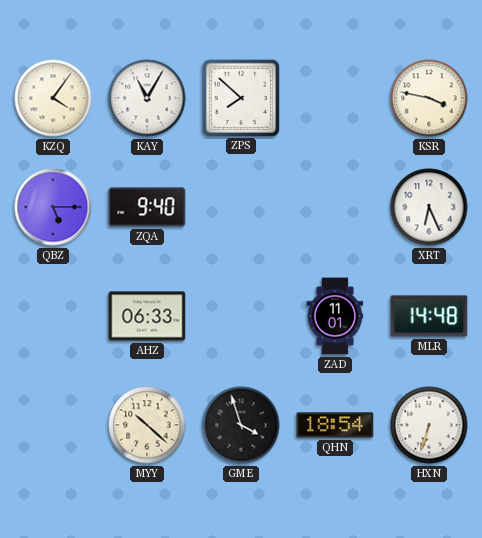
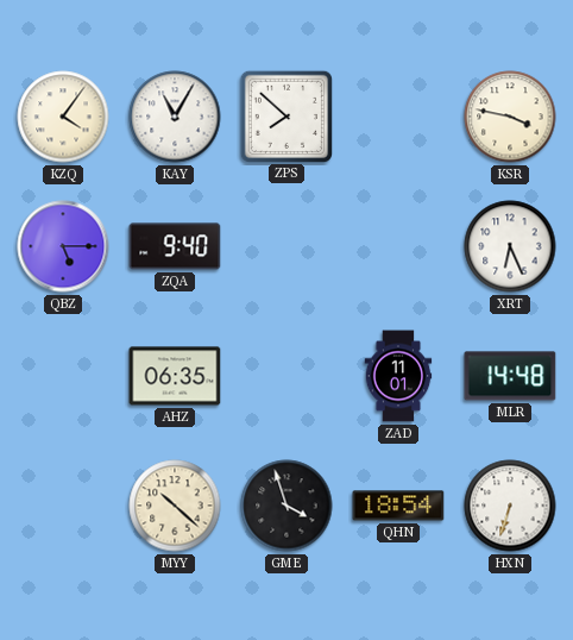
AHZ: 06:33 -> 06:35 (175, 376)
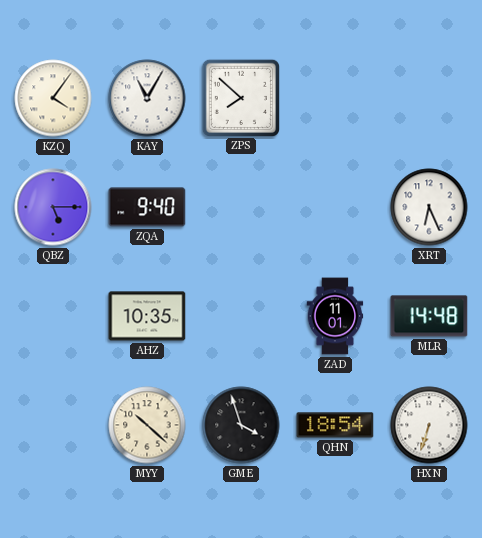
KSR: 3:47 -> none (510, 117)
AHZ: 06:35 -> 10:35 (147, 316)
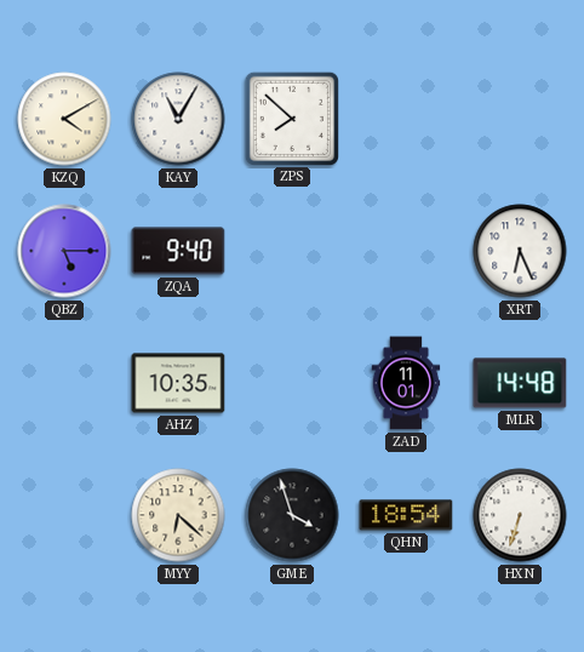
KZQ: 4:06 -> 4:10 (64, 119)
MYY: 10:22 -> 6:22 (178, 515)
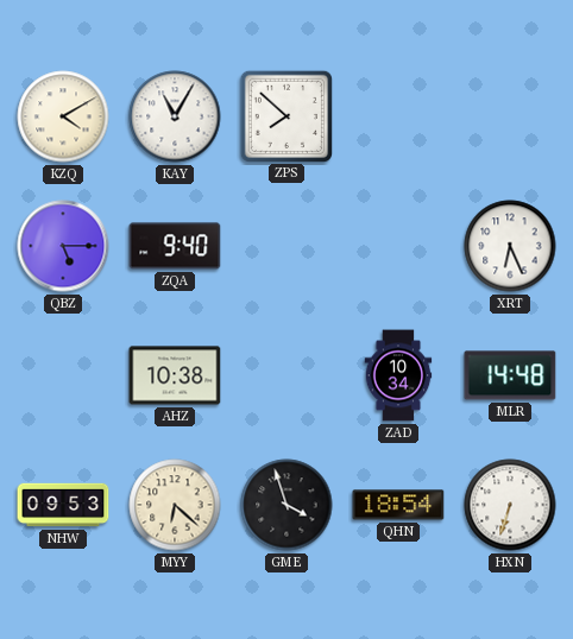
AHZ: 10:35 -> 10:38 (175, 375)
ZAD: 11:01 -> 10:34 (398, 375)
NHW: none -> 09:53 (63, 505)
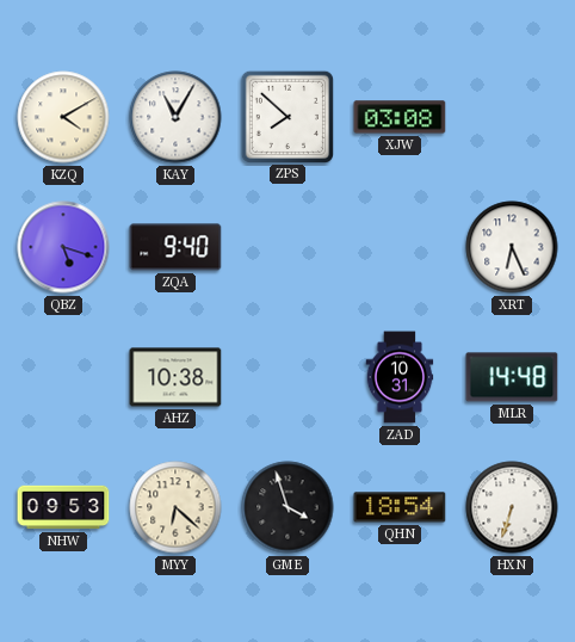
XJW: none -> 03:08 (400, 117)
QBZ: 5:15 -> 5:18 (63, 247)
ZAD: 10:34 -> 10:31 (400, 377)
